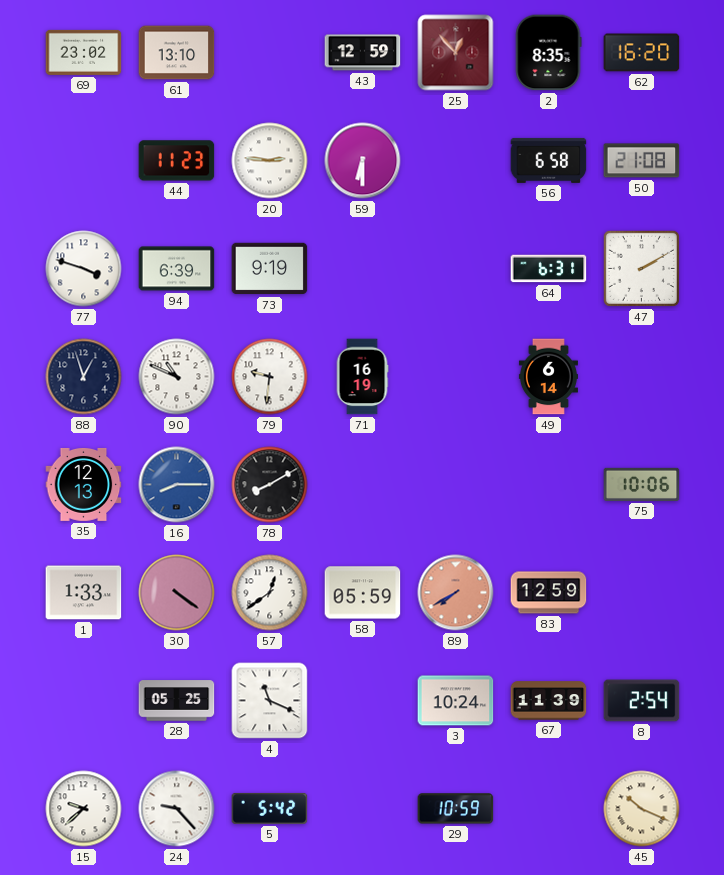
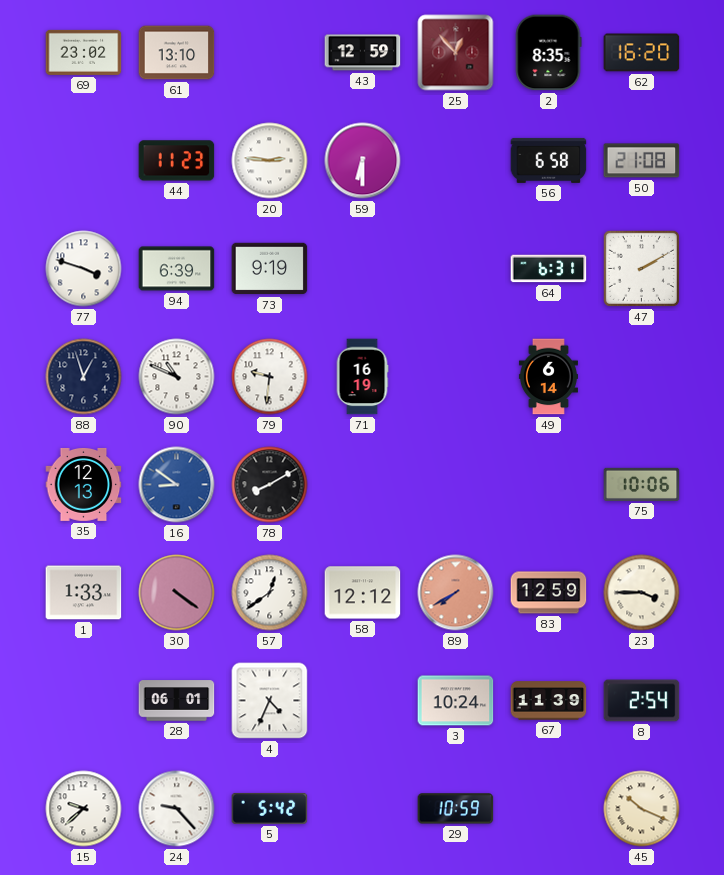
16: 8:15 -> 8:51 (177, 485)
58: 05:59 -> 12:12 (363, 593)
23: none -> 3:45 (642, 593)
28: 05:25 -> 06:01 (177, 701)
4: 11:19 -> 4:34 (270, 701)
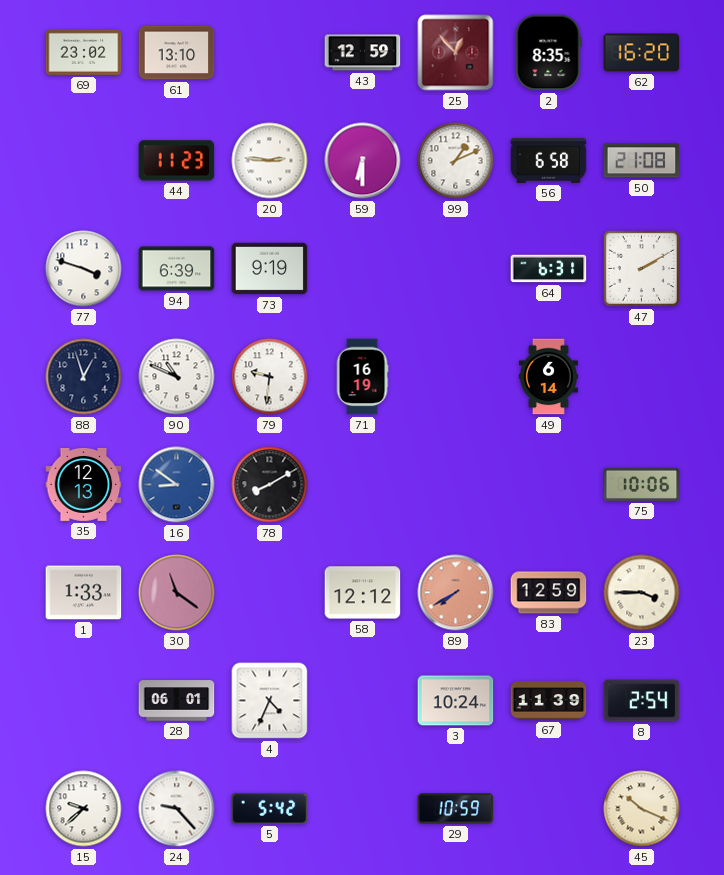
99: none -> 1:11 (456, 161)
30: 4:21 -> 11:21 (177, 593)
57: 12:39 -> none (270, 593)
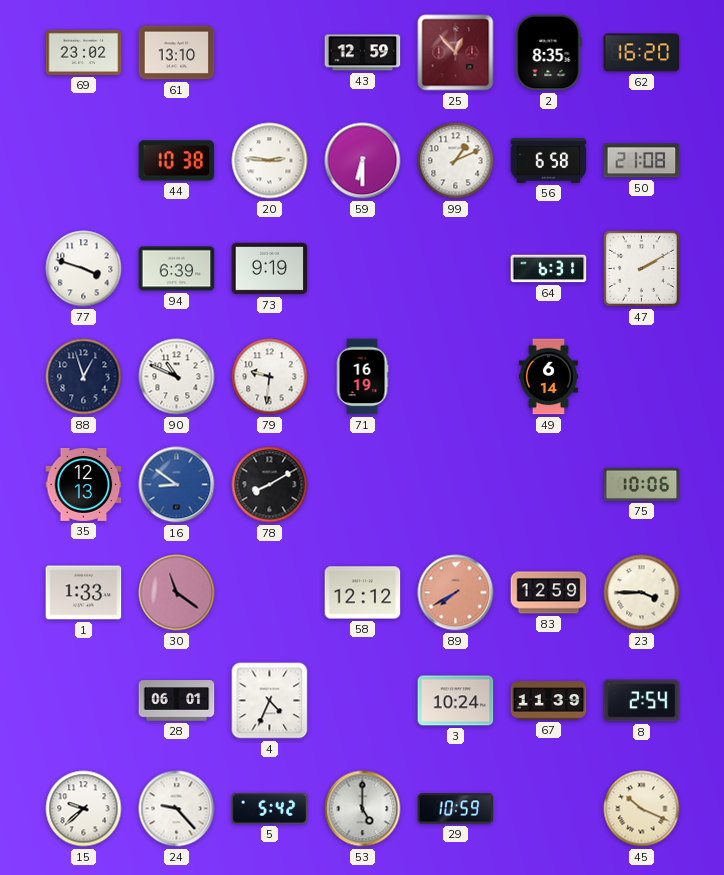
44: 11:23 -> 10:38 (177, 161)
53: none -> 5:00 (363, 809)
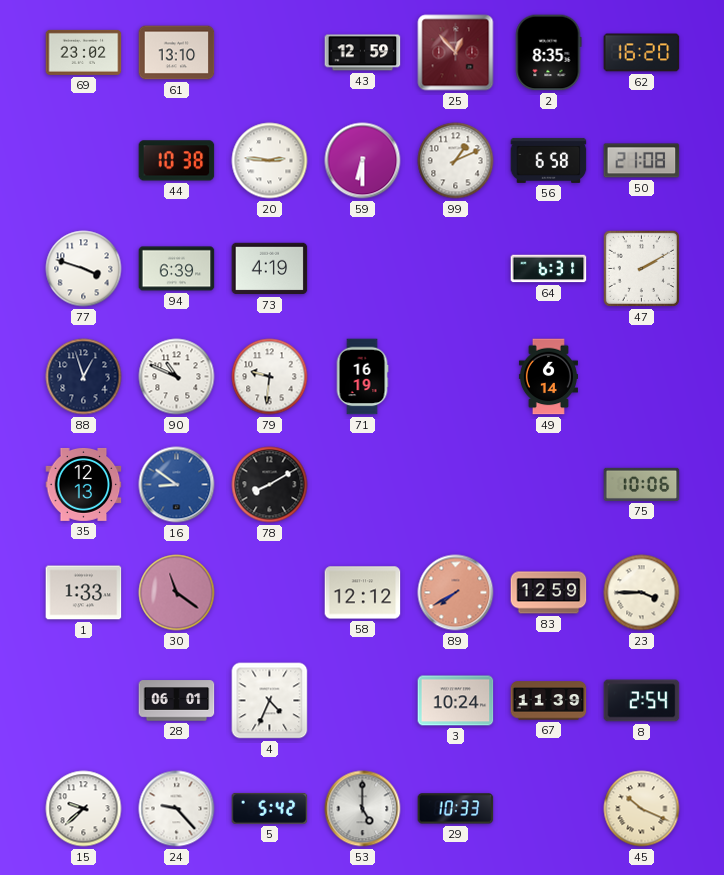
73: 9:19 -> 4:19 (270, 269)
29: 10:59 -> 10:33 (456, 809)
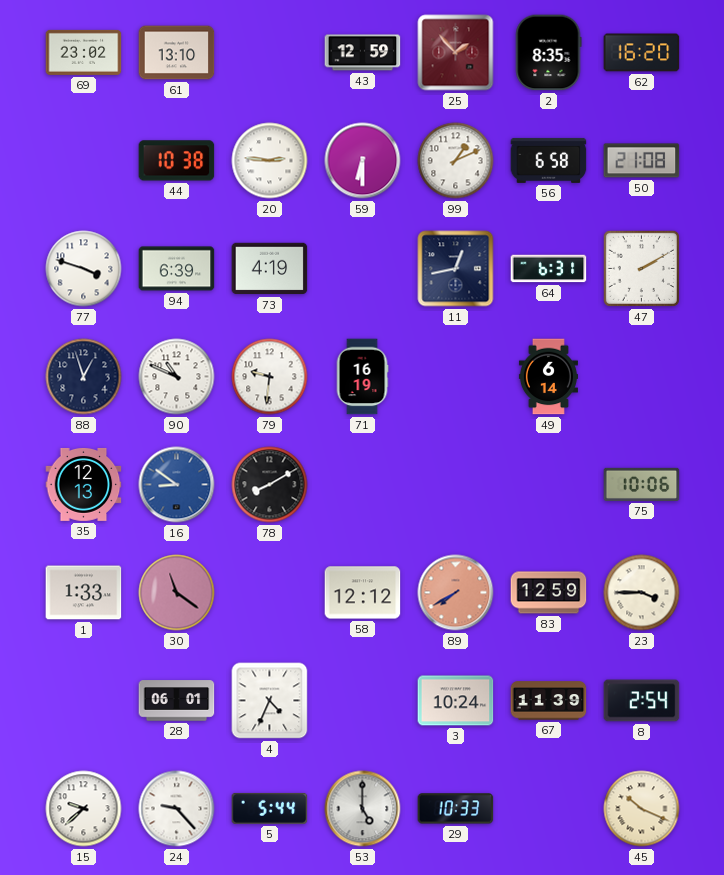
25: 12:53 -> 1:53 (456, 53)
11: none -> 12:43 (456, 269)
5: 5:42 -> 5:44 (270, 808)
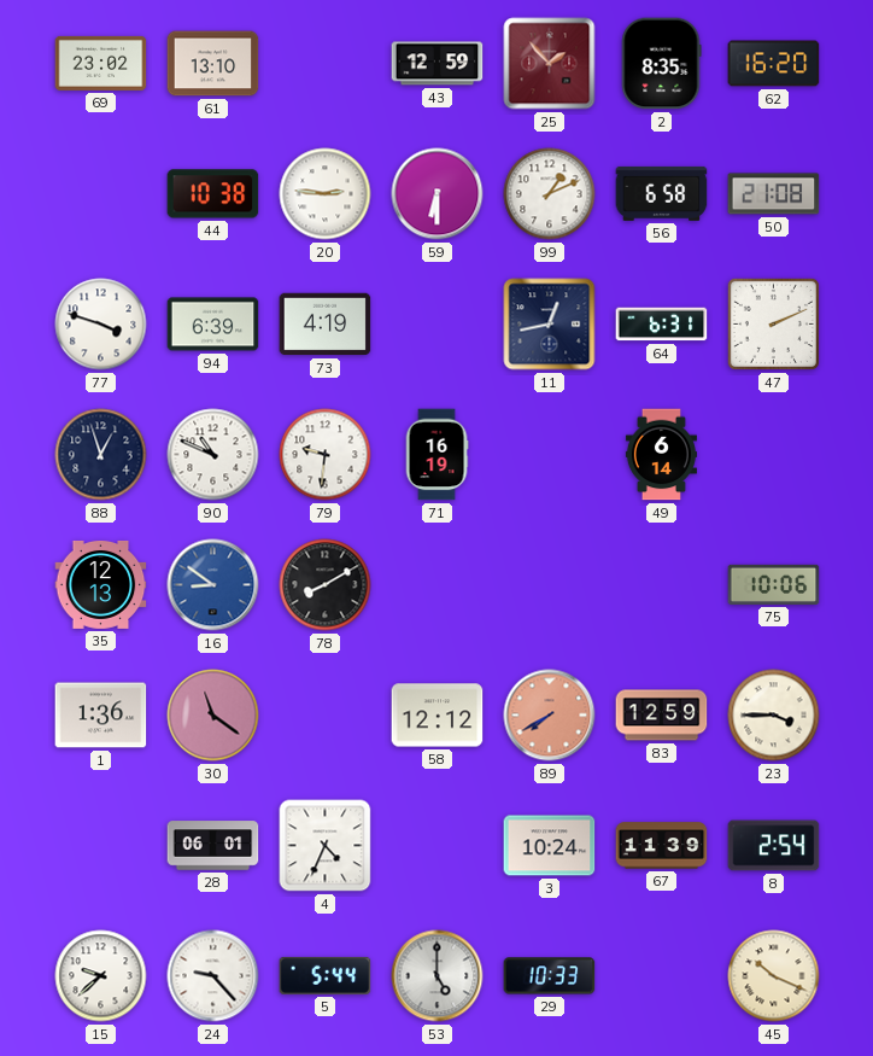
47: 2:10 -> 2:11 (773, 323)
1: 1:33 -> 1:36 (101, 716)
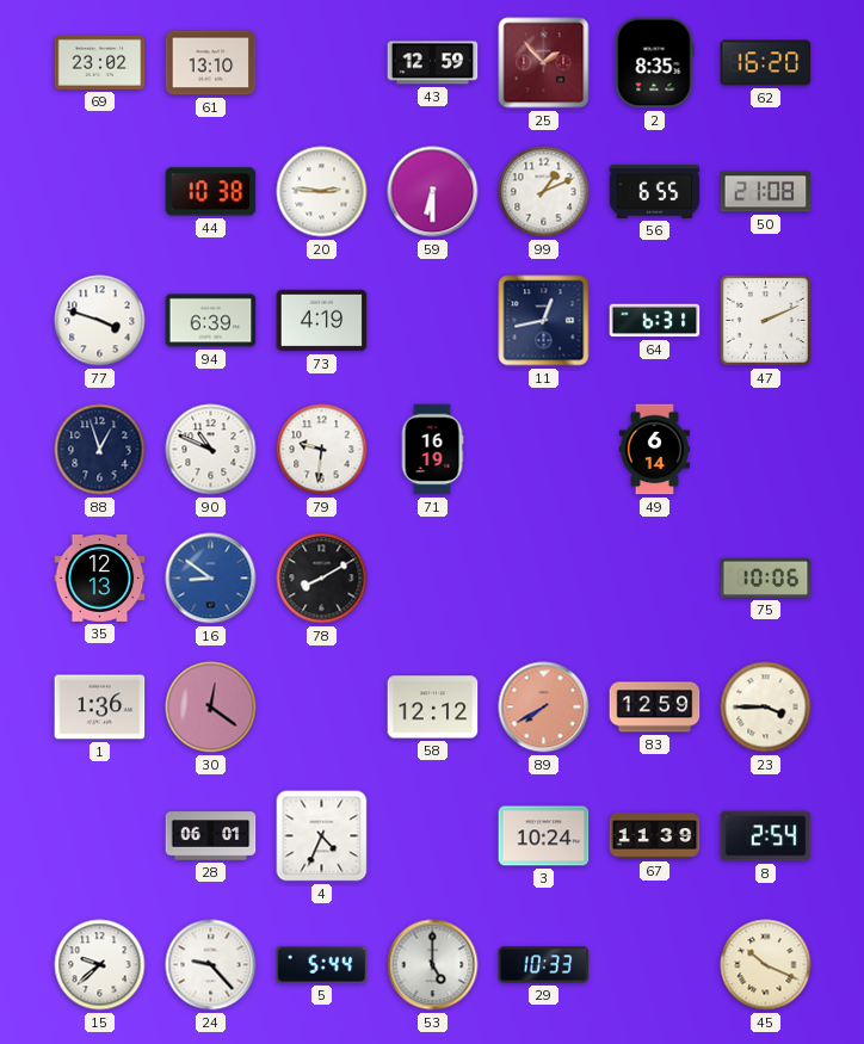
56: 6:58 -> 6:55 (655, 191)
30: 11:21 -> 12:21 (211, 708)
